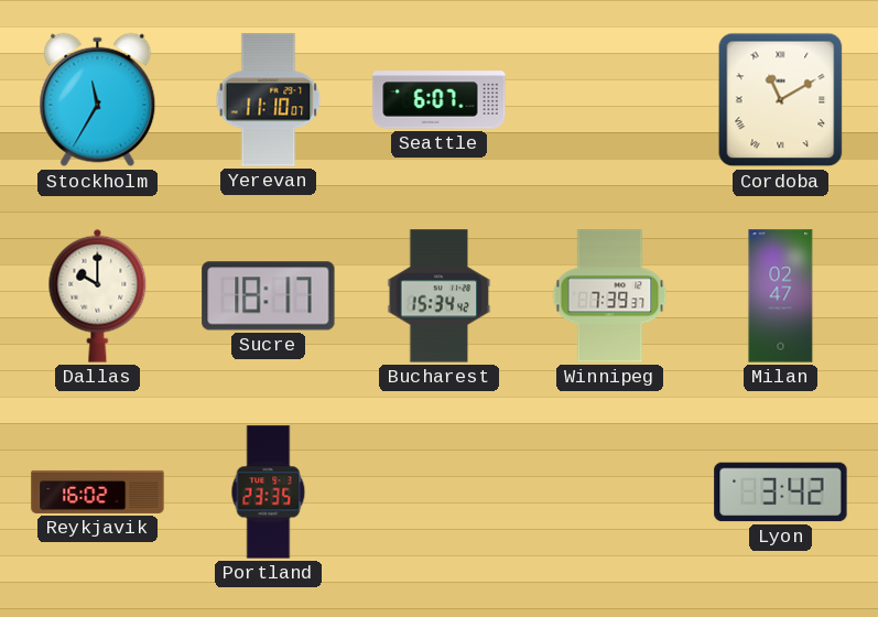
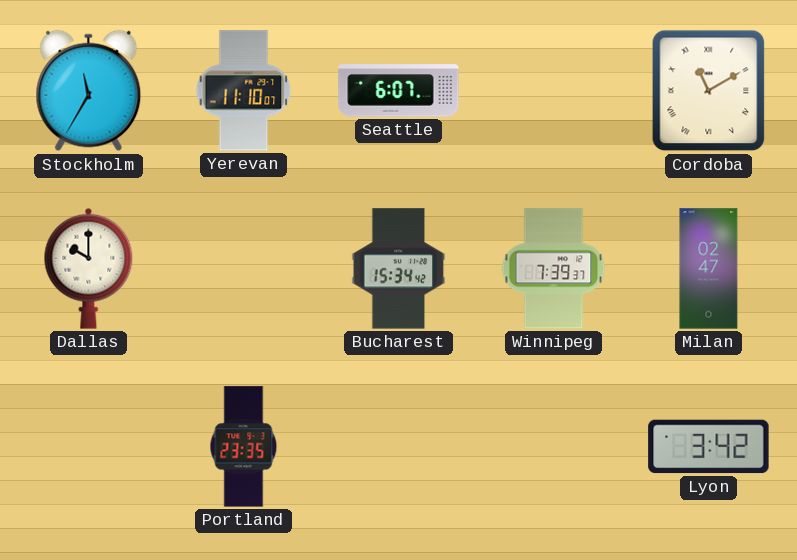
Sucre: 18:17 -> none (269, 296)
Reykjavik: 16:02 -> none (98, 491)
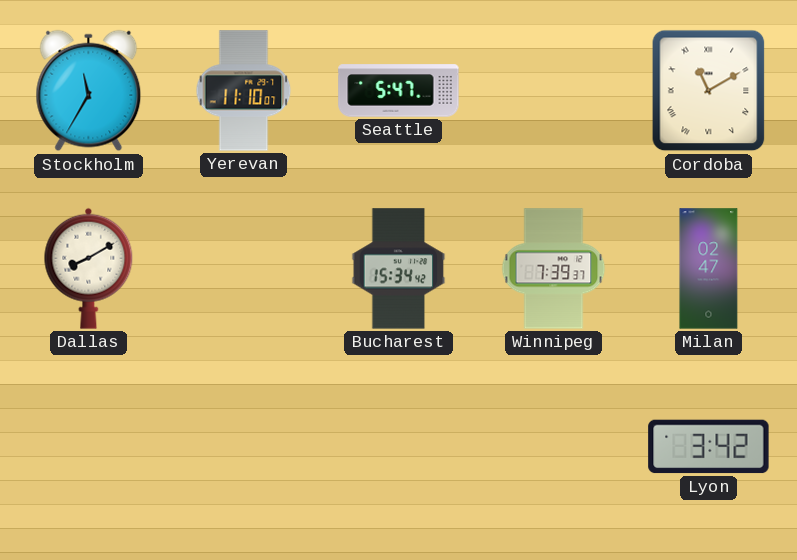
Seattle: 6:07 -> 5:47 (399, 91)
Dallas: 10:00 -> 8:10 (89, 268)
Portland: 23:35 -> none (244, 447)
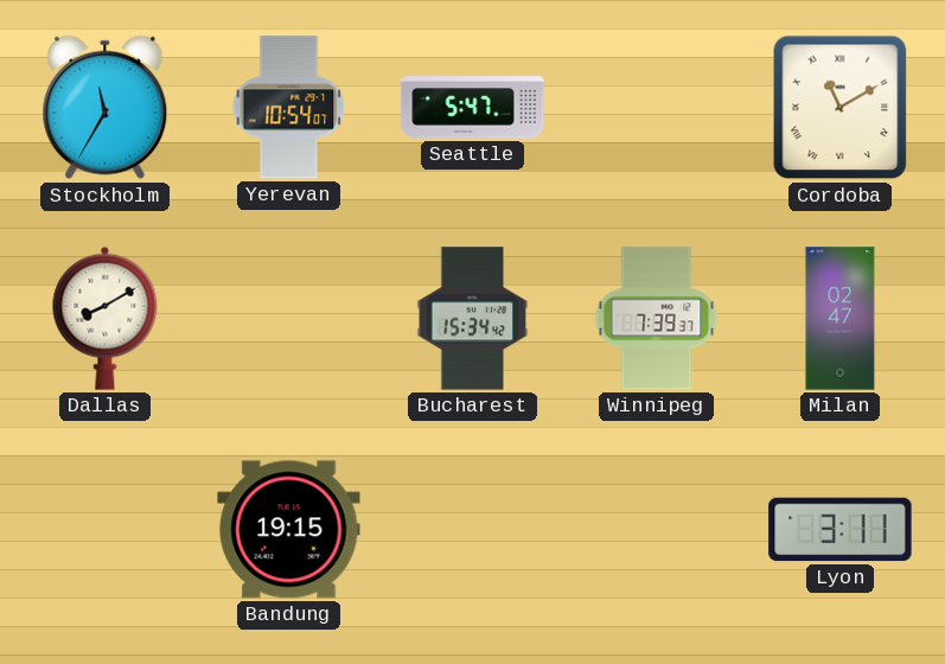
Yerevan: 11:10 -> 10:54 (289, 108)
Bandung: none -> 19:15 (289, 530)
Lyon: 3:42 -> 3:11 (841, 530)
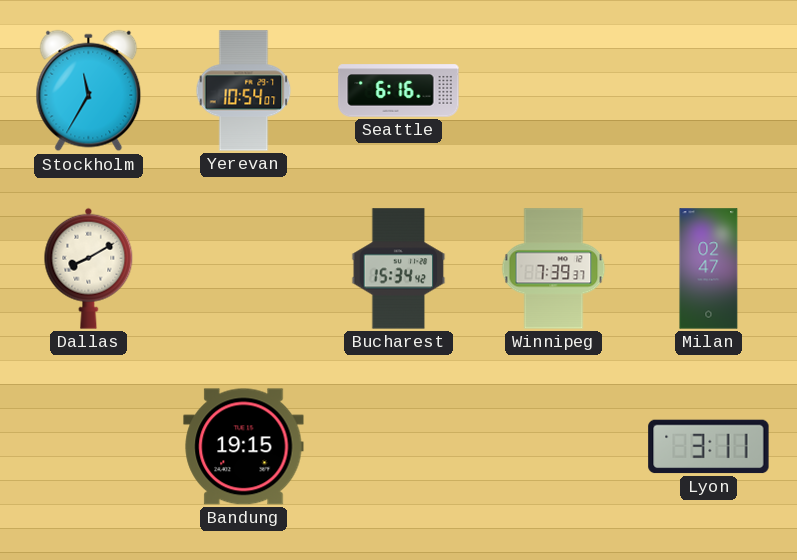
Seattle: 5:47 -> 6:16 (399, 91)
Cordoba: 11:10 -> none (841, 108)
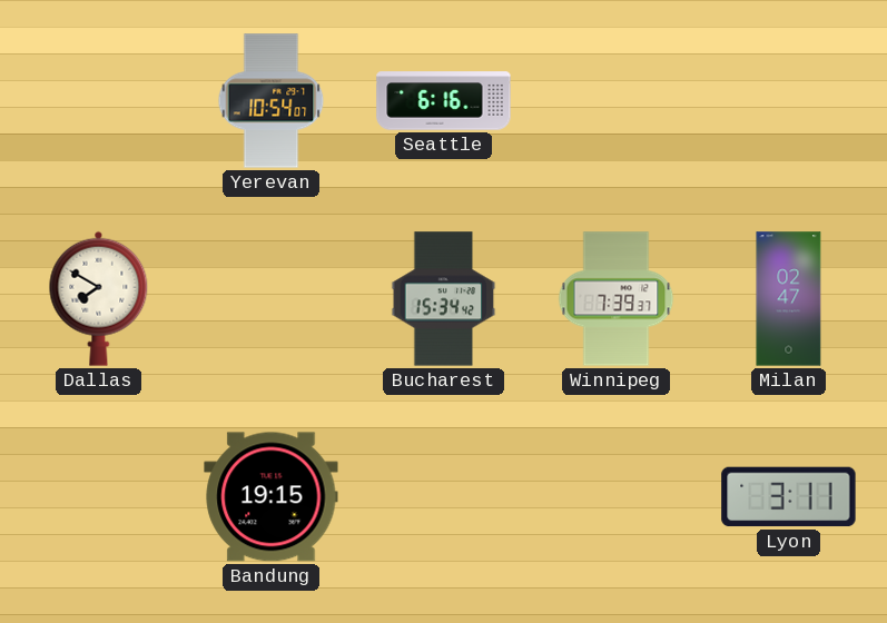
Stockholm: 11:35 -> none (89, 91)
Dallas: 8:10 -> 7:50 (99, 298)
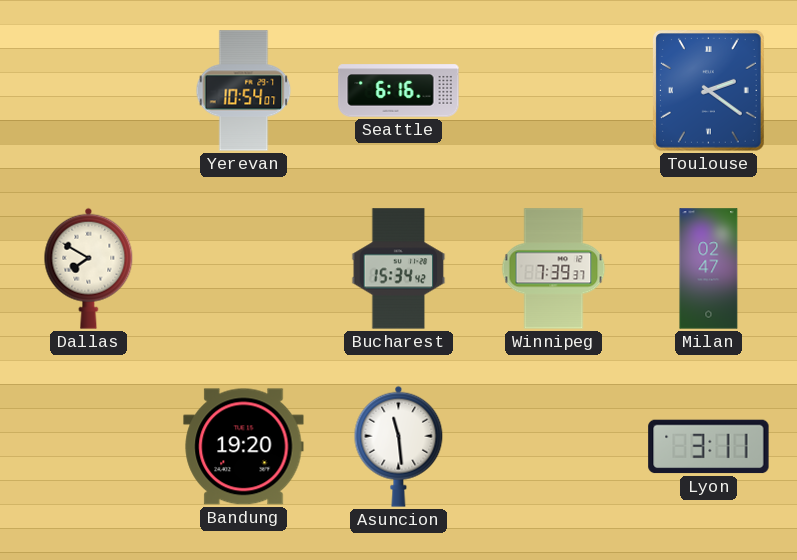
Toulouse: none -> 2:21 (709, 91)
Bandung: 19:15 -> 19:20 (244, 447)
Asuncion: none -> 11:29 (399, 446)
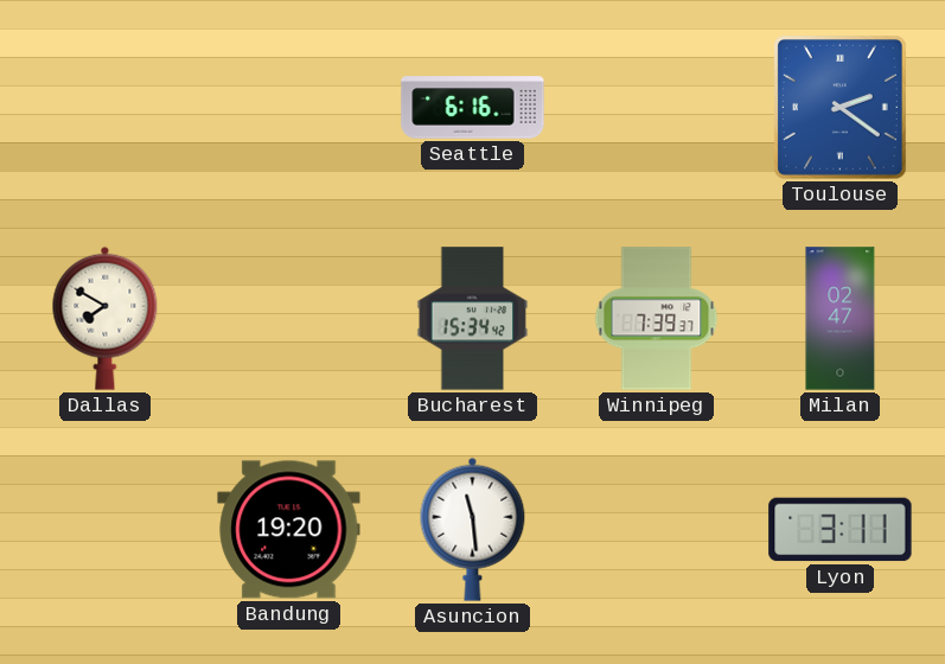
Yerevan: 10:54 -> none (244, 91)
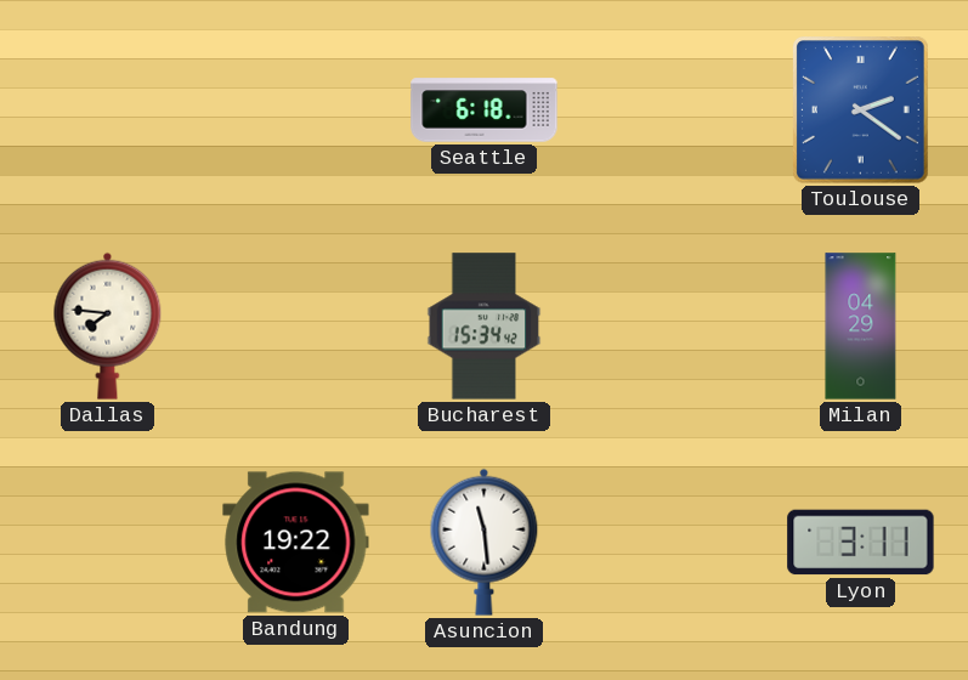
Seattle: 6:16 -> 6:18 (485, 110)
Dallas: 7:50 -> 7:46 (108, 325)
Winnipeg: 7:39 -> none (657, 319)
Milan: 02:47 -> 04:29 (861, 327)
Bandung: 19:20 -> 19:22 (296, 543)
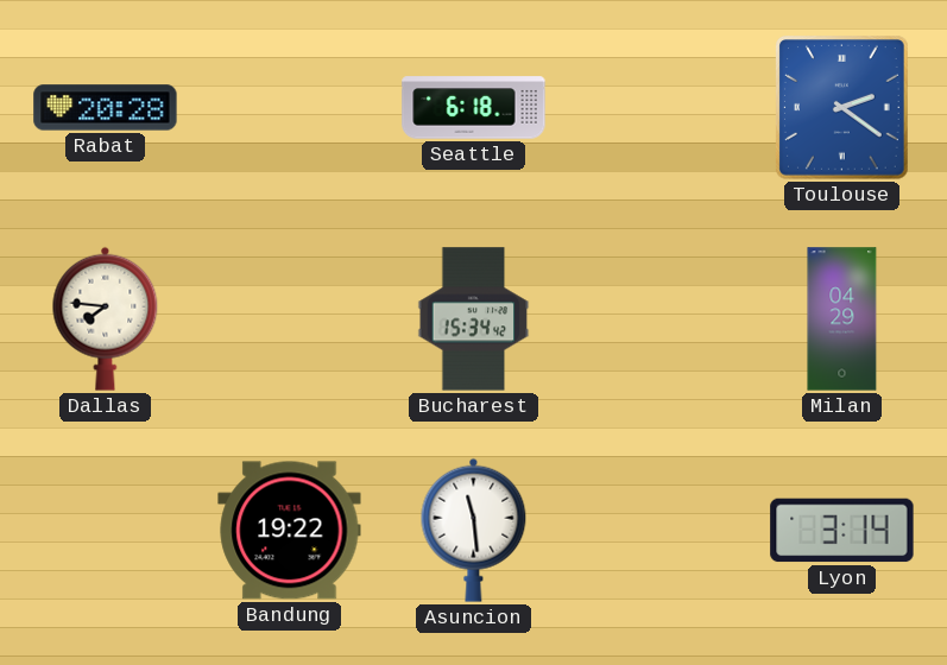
Rabat: none -> 20:28 (106, 108)
Lyon: 3:11 -> 3:14 (842, 531)
